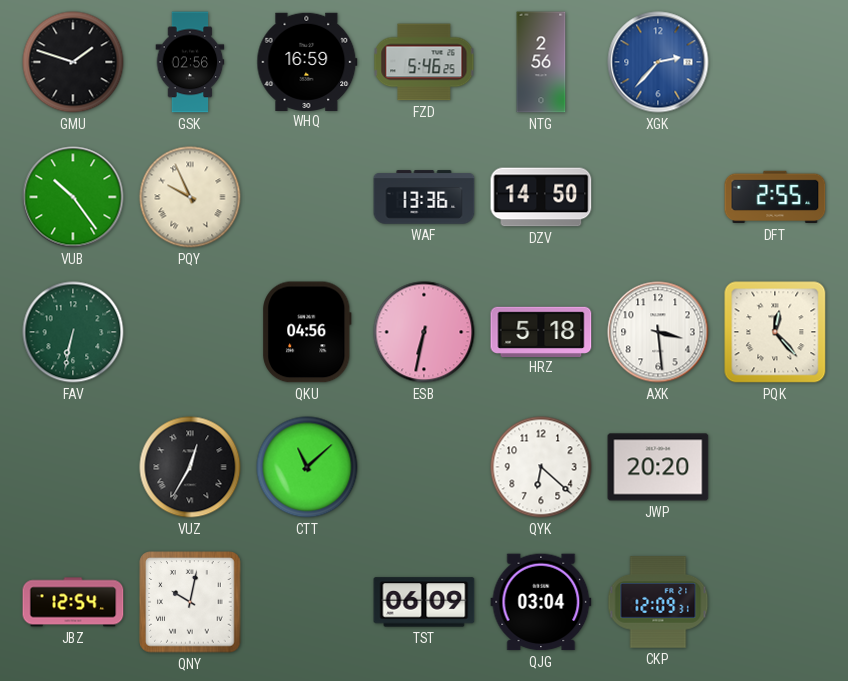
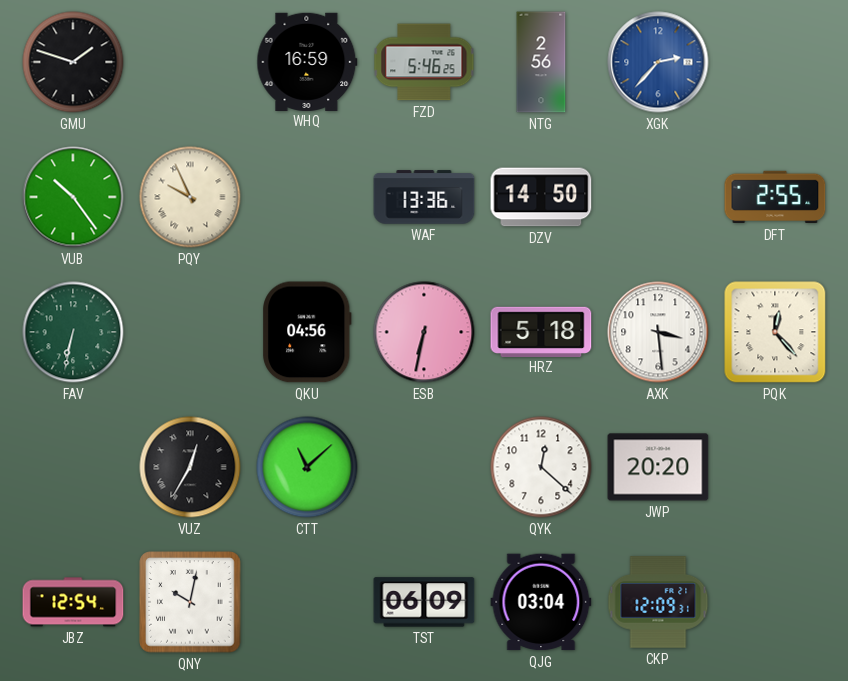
GSK: 02:56 -> none (190, 62)
QYK: 6:22 -> 12:22 (541, 467)
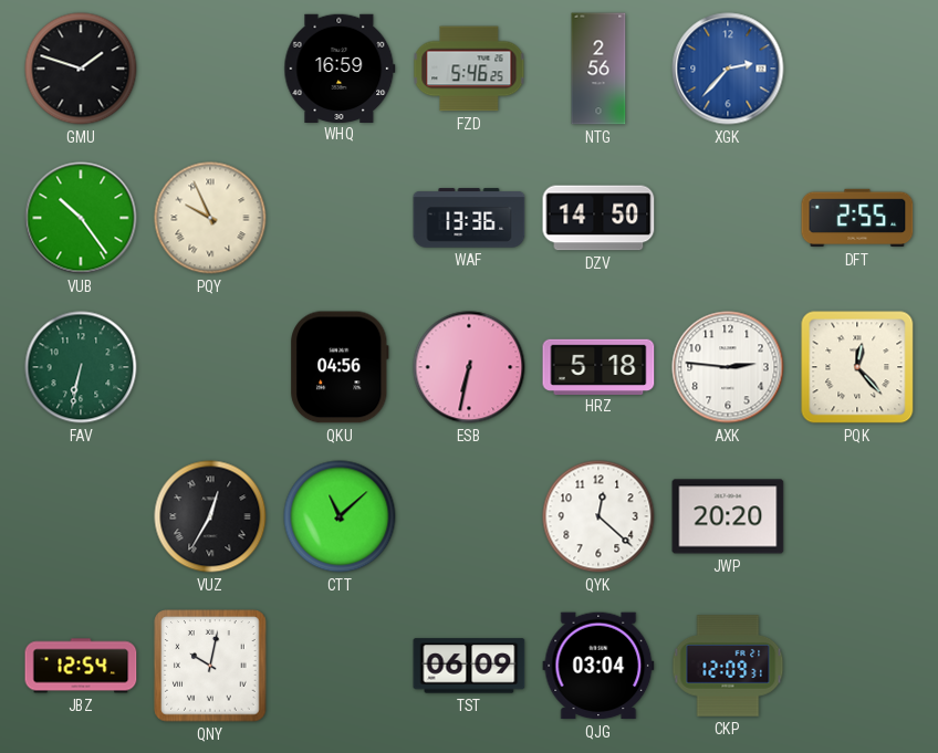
AXK: 3:29 -> 2:46 (728, 367)
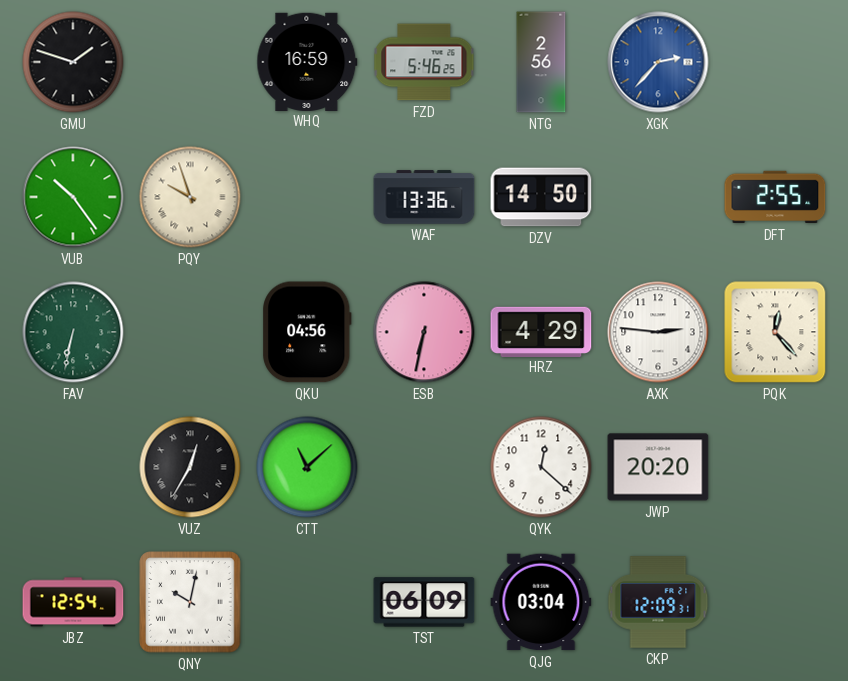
PQY: 9:56 -> 9:57 (190, 197)
HRZ: 5:18 -> 4:29 (541, 331)
